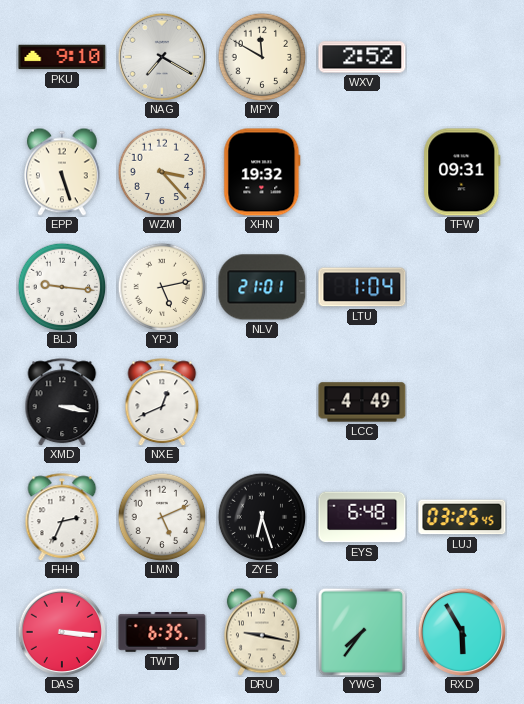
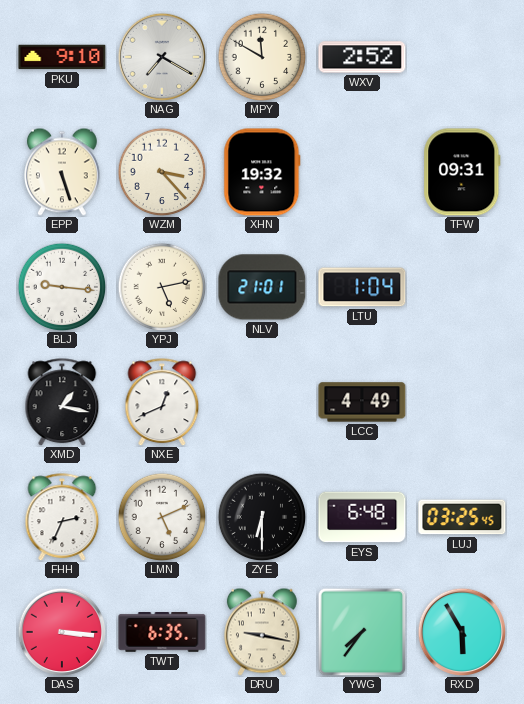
XMD: 3:17 -> 1:17 (62, 402)
ZYE: 6:27 -> 6:30 (262, 517)
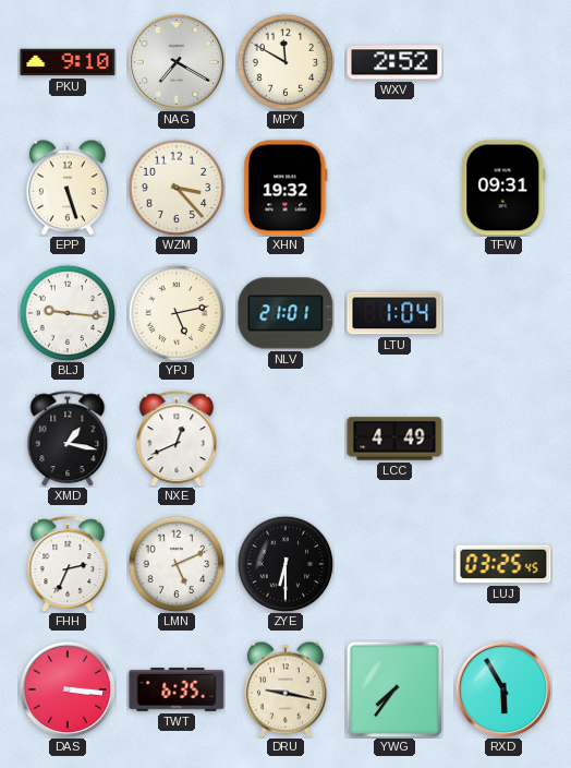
EYS: 6:48 -> none (362, 517)
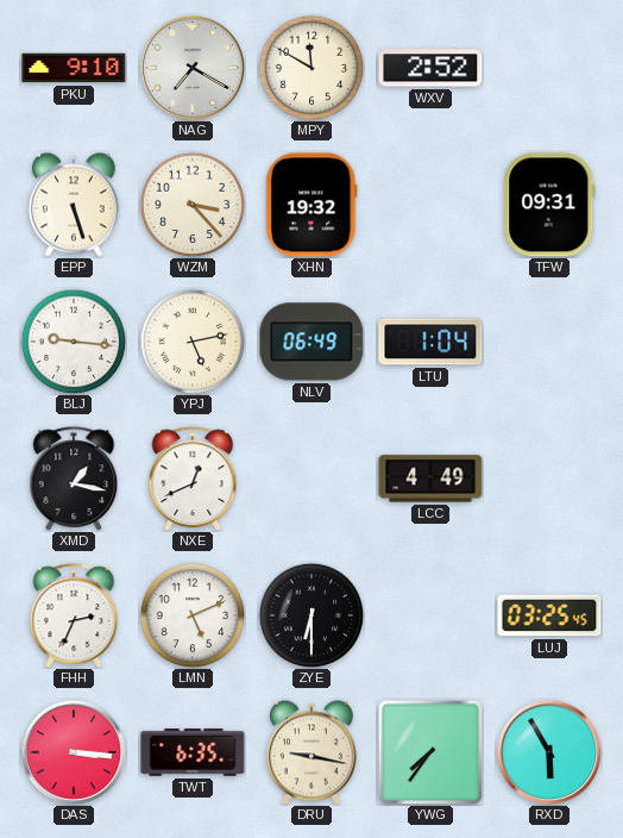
NLV: 21:01 -> 06:49 (311, 342)
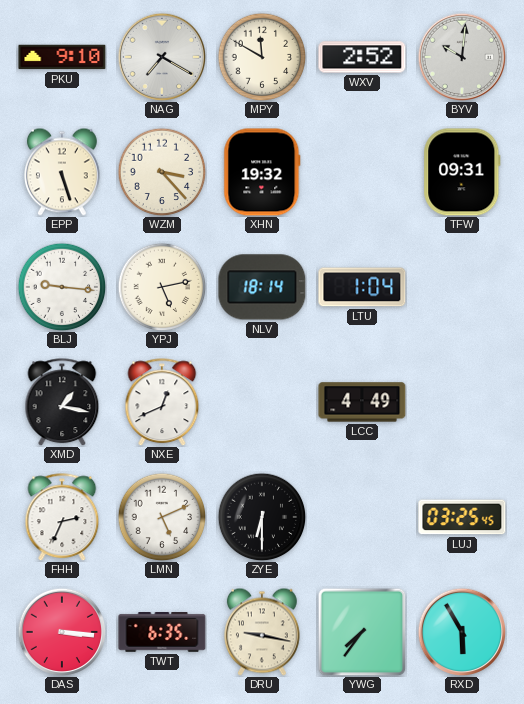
BYV: none -> 10:01 (462, 57)
NLV: 06:49 -> 18:14 (262, 287)
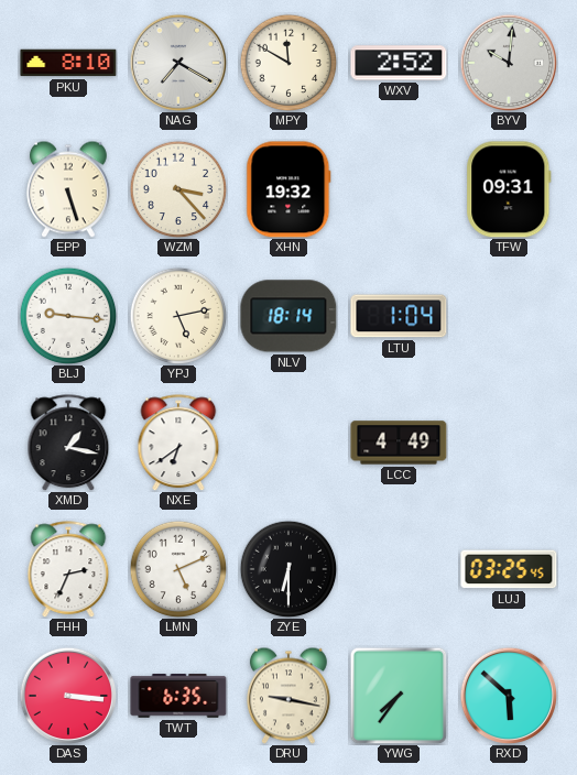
PKU: 9:10 -> 8:10 (68, 63)
NXE: 12:41 -> 6:39 (178, 443)
RXD: 5:55 -> 5:52 (509, 696)
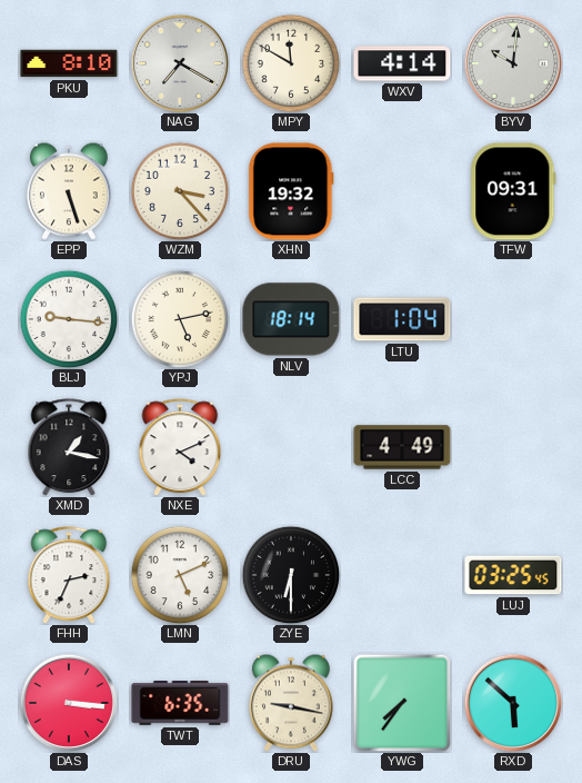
WXV: 2:52 -> 4:14 (402, 63)
NXE: 6:39 -> 4:11 (180, 447)
